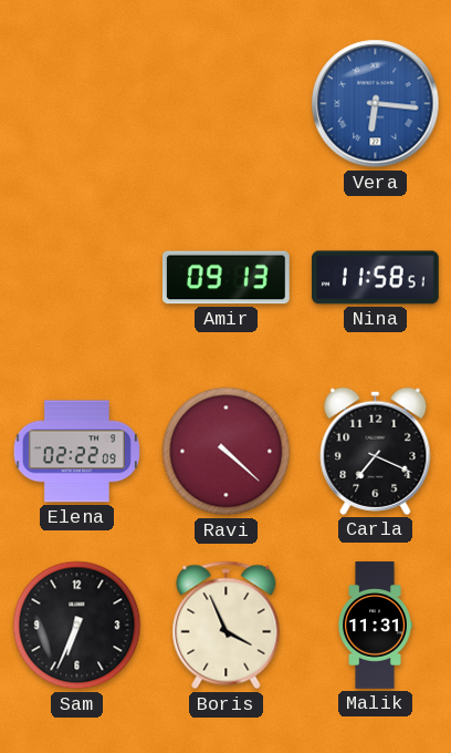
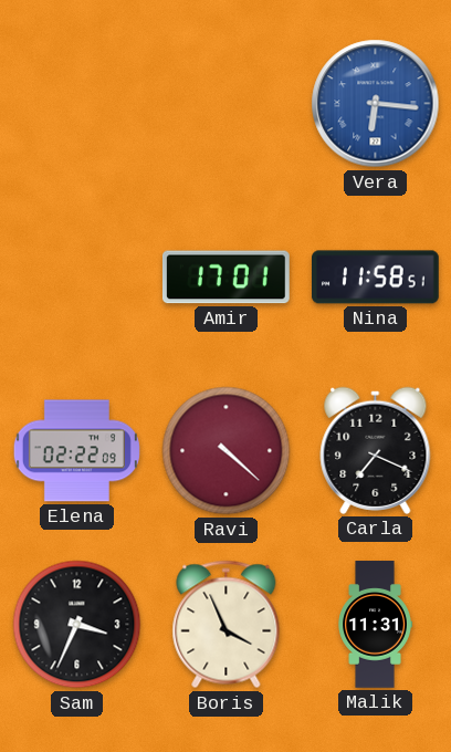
Amir: 09:13 -> 17:01 (225, 278)
Sam: 6:34 -> 3:34 (77, 625)
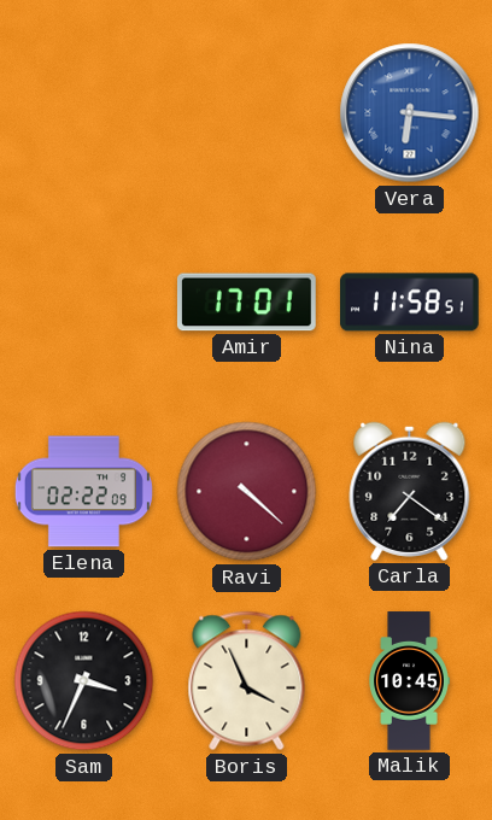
Carla: 7:19 -> 7:21 (410, 491)
Malik: 11:31 -> 10:45 (409, 681)
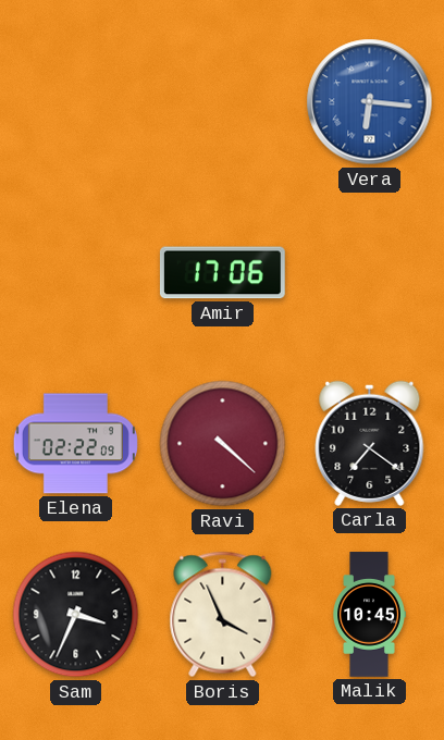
Amir: 17:01 -> 17:06 (222, 273)
Nina: 11:58 -> none (410, 303)
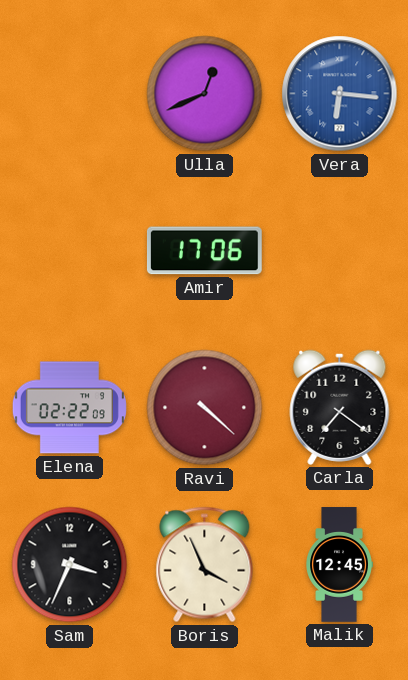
Ulla: none -> 12:41 (205, 94)
Malik: 10:45 -> 12:45 (339, 565)
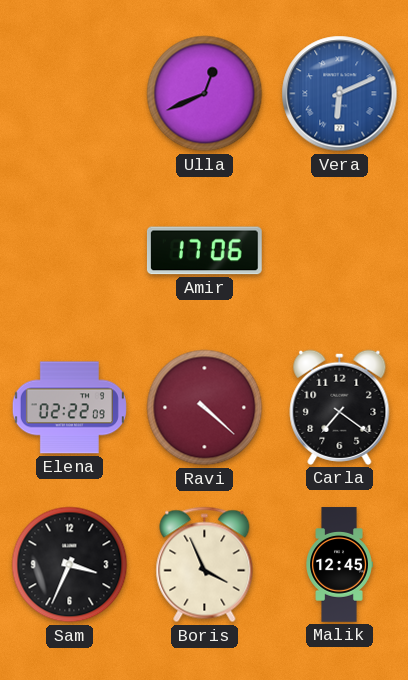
Vera: 6:16 -> 6:11 (340, 94)
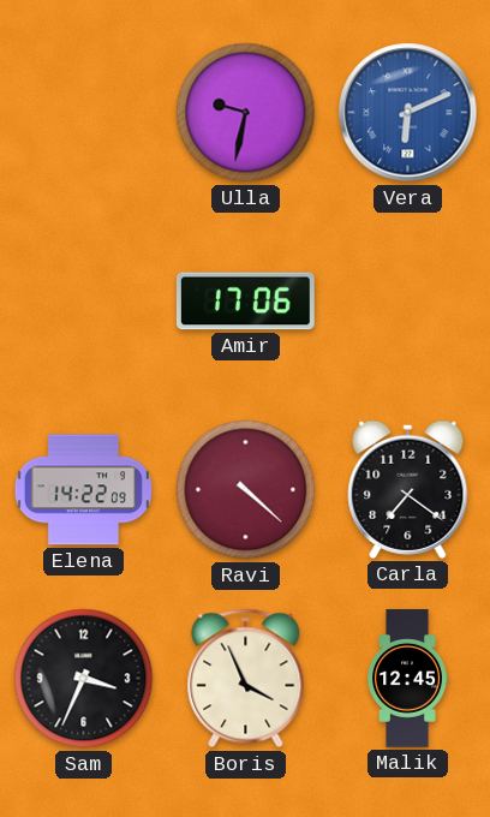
Ulla: 12:41 -> 9:32 (246, 113)
Elena: 02:22 -> 14:22 (83, 490)
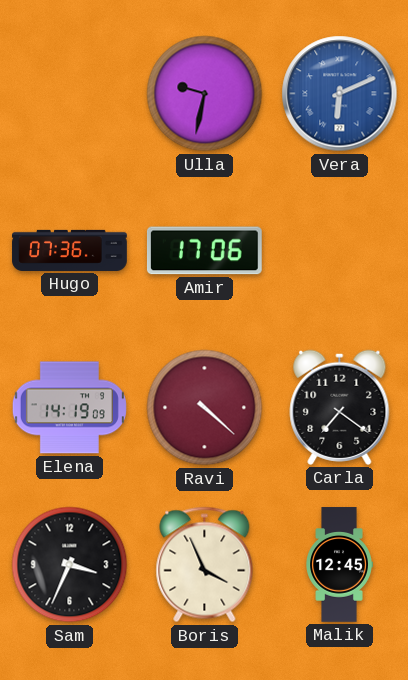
Hugo: none -> 07:36 (70, 250)
Elena: 14:22 -> 14:19 (69, 408)
